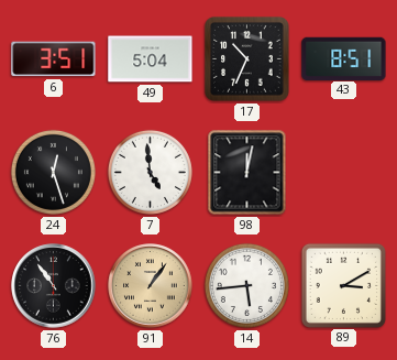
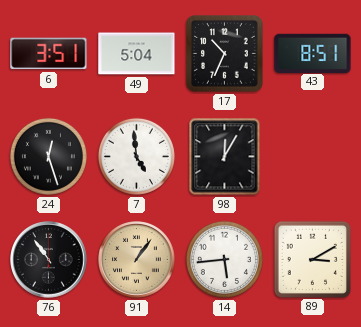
98: 12:02 -> 12:05 (225, 157)
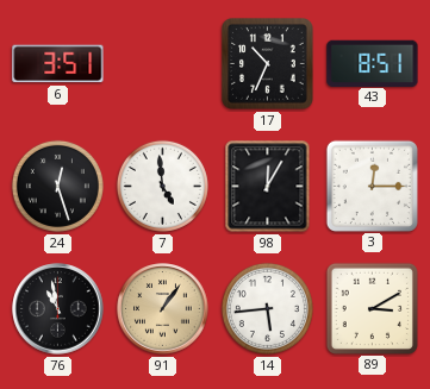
49: 5:04 -> none (137, 54)
3: none -> 12:15 (372, 186)
76: 10:54 -> 10:58 (58, 309)
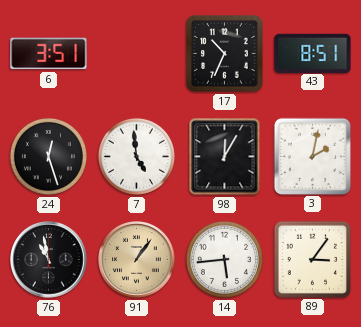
3: 12:15 -> 2:02 (312, 156)
89: 3:10 -> 3:06 (312, 259)
